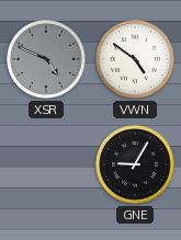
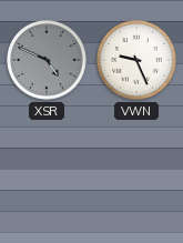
VWN: 4:51 -> 9:26 (136, 60)
GNE: 9:05 -> none (135, 164)
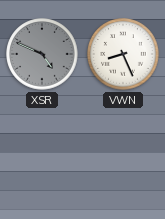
VWN: 9:26 -> 8:26 (123, 54)
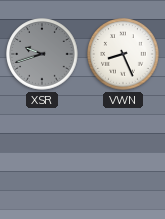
XSR: 4:49 -> 9:42 (42, 54)
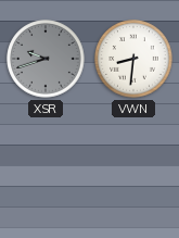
VWN: 8:26 -> 8:31 (133, 59)
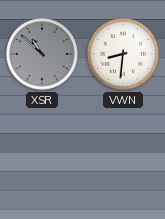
XSR: 9:42 -> 10:52 (42, 54)
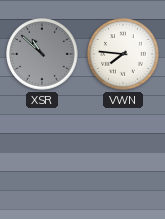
VWN: 8:31 -> 7:46 (123, 54)
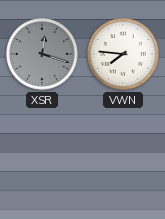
XSR: 10:52 -> 12:18 (42, 54)
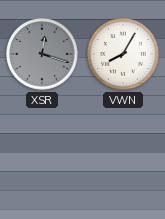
VWN: 7:46 -> 8:05 (123, 54)
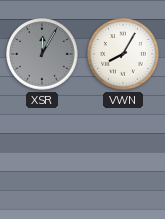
XSR: 12:18 -> 12:05 (42, 54)
